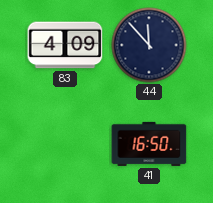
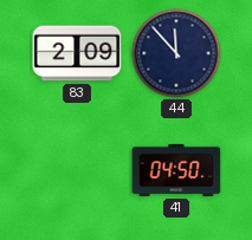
83: 4:09 -> 2:09 (77, 53)
41: 16:50 -> 04:50 (176, 170)
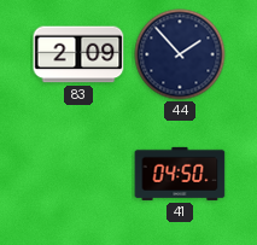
44: 11:53 -> 1:53 (180, 54)
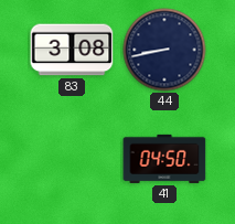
83: 2:09 -> 3:08 (72, 50)
44: 1:53 -> 8:43 (164, 50)
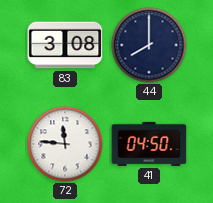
44: 8:43 -> 8:00 (149, 45)
72: none -> 11:46 (65, 144)
